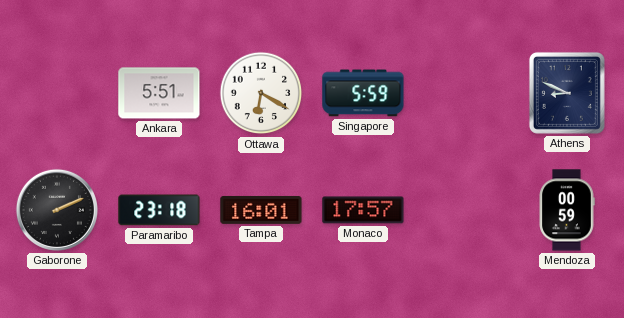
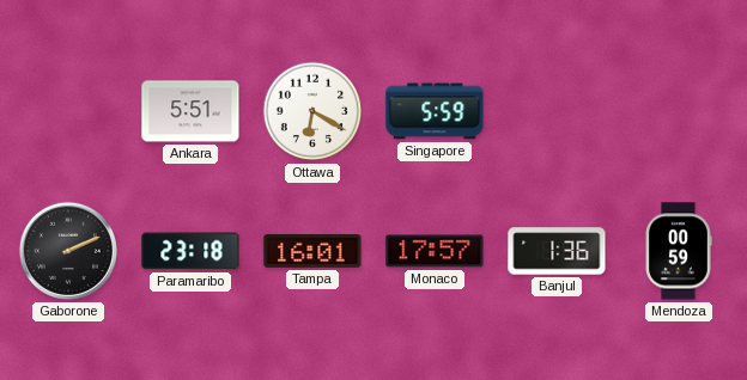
Athens: 8:49 -> none (567, 93)
Banjul: none -> 1:36 (557, 251)
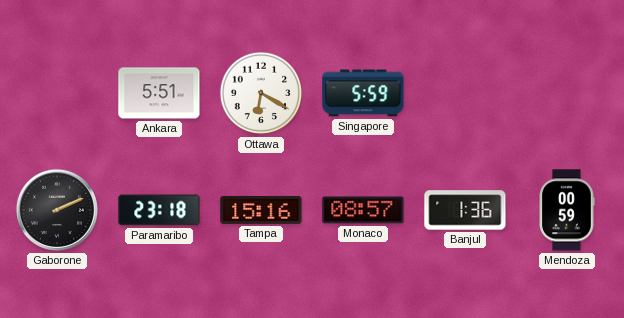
Tampa: 16:01 -> 15:16 (261, 210)
Monaco: 17:57 -> 08:57 (363, 210)
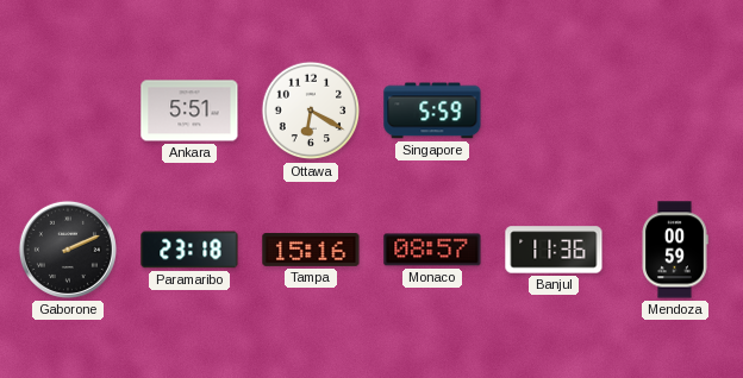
Banjul: 1:36 -> 11:36 (554, 250)
